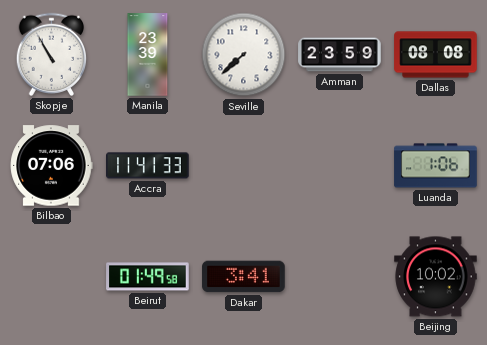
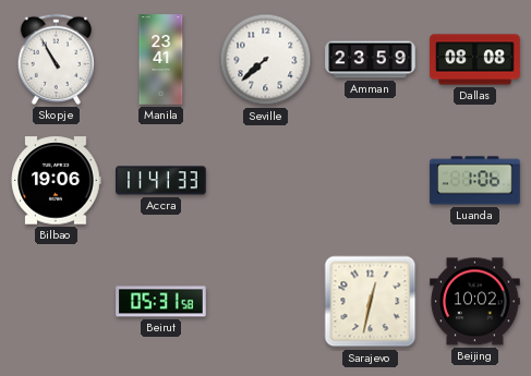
Manila: 23:39 -> 23:41 (161, 60)
Bilbao: 07:06 -> 19:06 (56, 181)
Beirut: 01:49 -> 05:31 (161, 302)
Dakar: 3:41 -> none (244, 277)
Sarajevo: none -> 12:32 (371, 302)
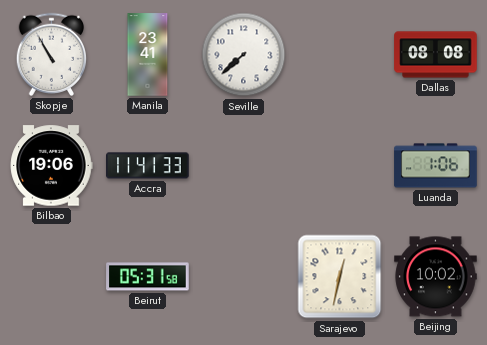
Amman: 23:59 -> none (371, 60)
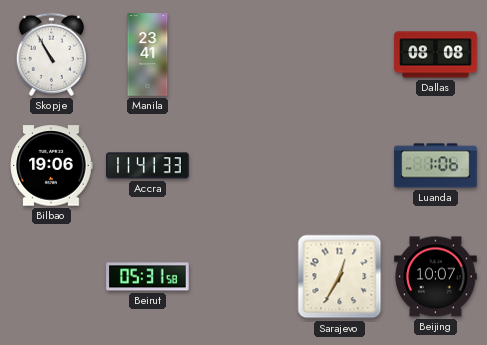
Seville: 7:38 -> none (244, 55)
Sarajevo: 12:32 -> 12:35 (340, 277)
Beijing: 10:02 -> 10:07 (436, 277)
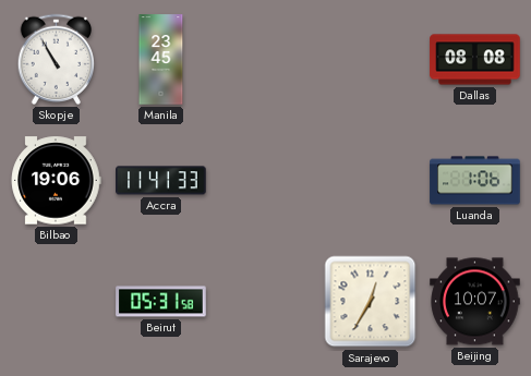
Manila: 23:41 -> 23:45 (161, 60)
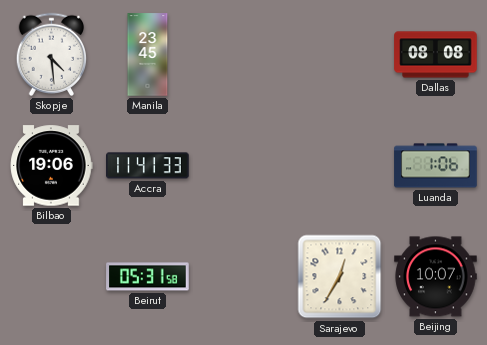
Skopje: 10:55 -> 4:29 (52, 54)
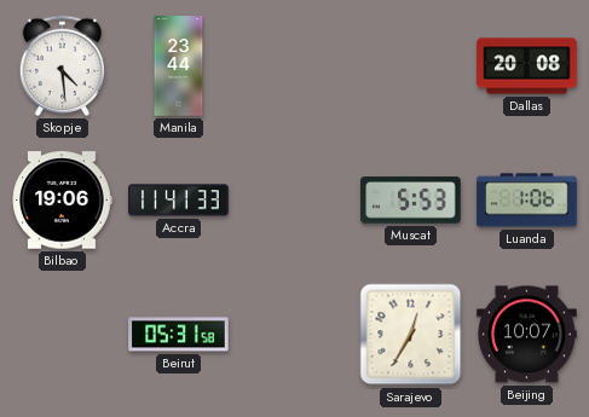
Manila: 23:45 -> 23:44 (179, 66)
Dallas: 08:08 -> 20:08 (527, 66)
Muscat: none -> 5:53 (411, 201)
